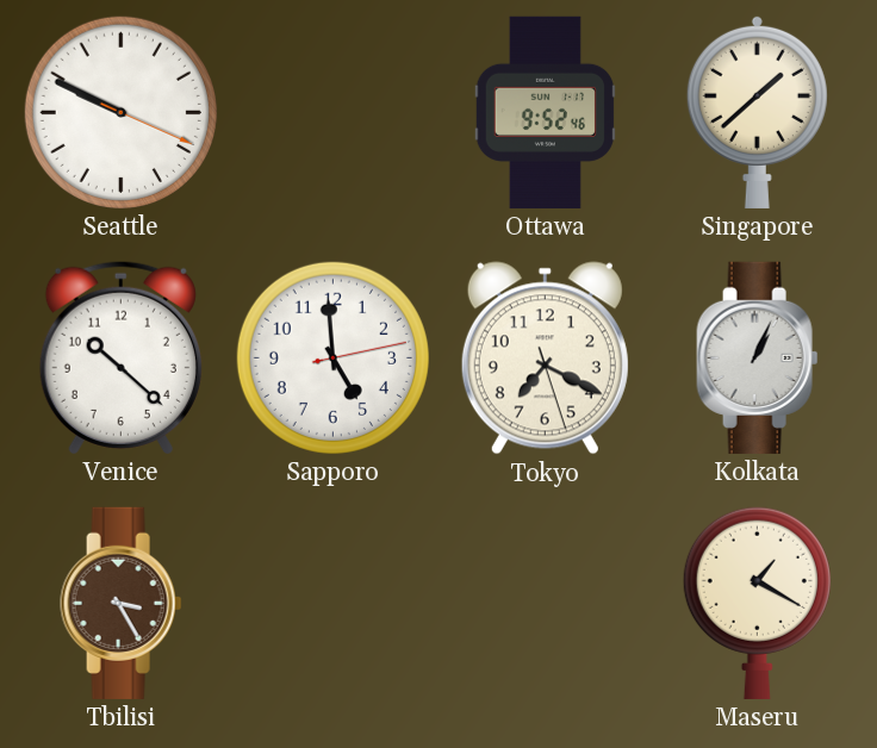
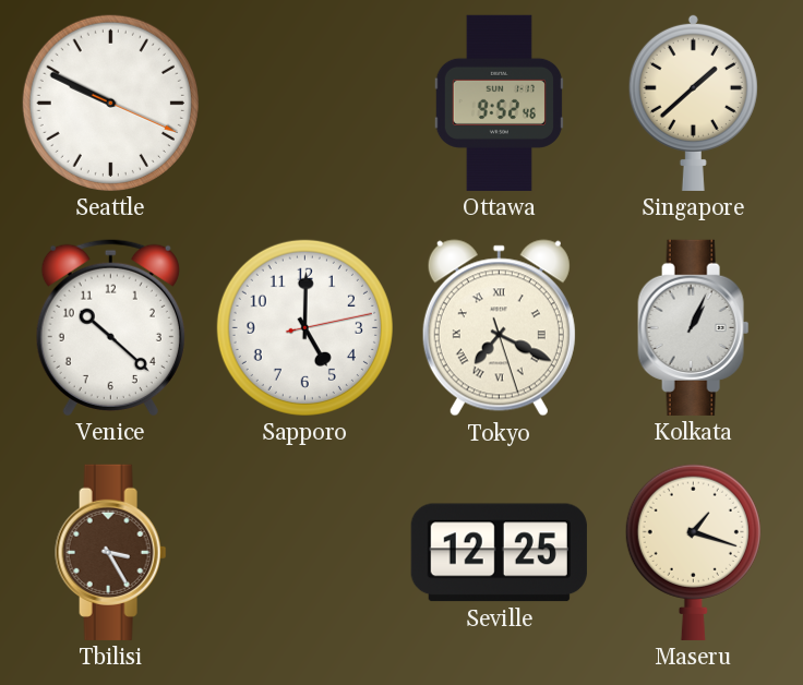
Sapporo: 4:59 -> 5:00 (304, 327)
Tokyo numerals: Arabic -> Roman (499, 328)
Seville: none -> 12:25 (499, 553)
Maseru: 1:20 -> 1:18 (693, 552)
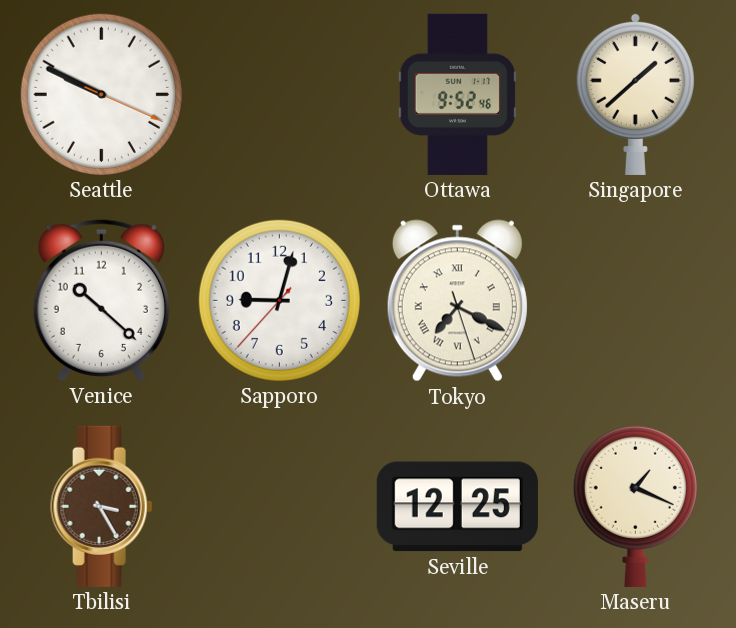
Sapporo: 5:00 -> 9:02 (279, 300)
Kolkata: 1:04 -> none (694, 327)
Maseru: 1:18 -> 1:19 (635, 506)
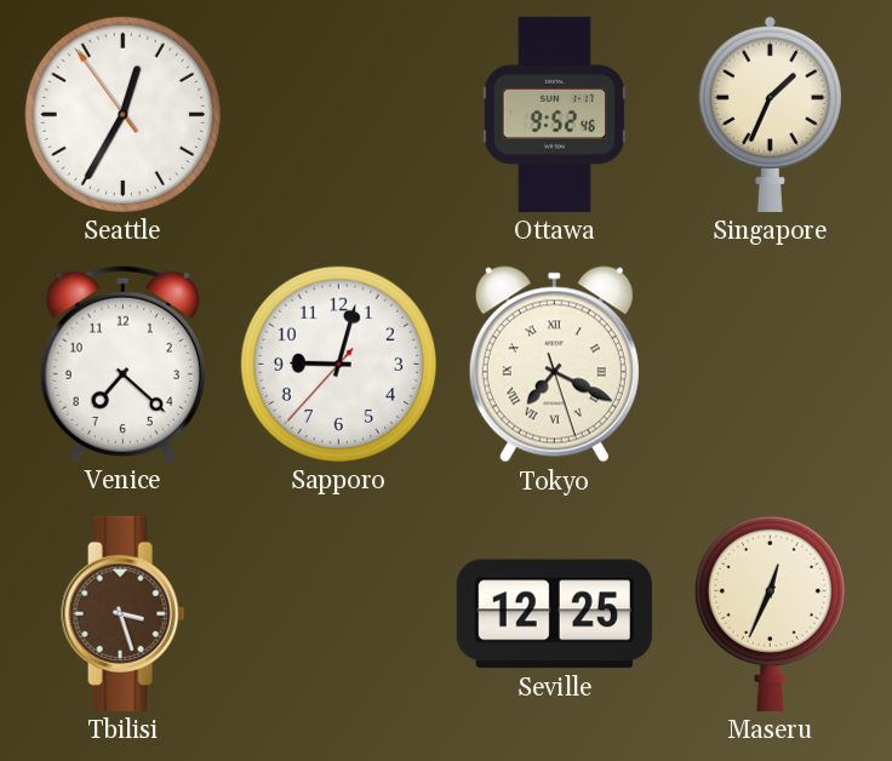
Seattle: 9:49 -> 12:34 (122, 114)
Singapore: 1:38 -> 1:34 (770, 114)
Venice: 10:22 -> 7:22 (122, 364)
Tbilisi: 3:25 -> 3:27 (124, 613)
Maseru: 1:19 -> 12:34 (770, 613)
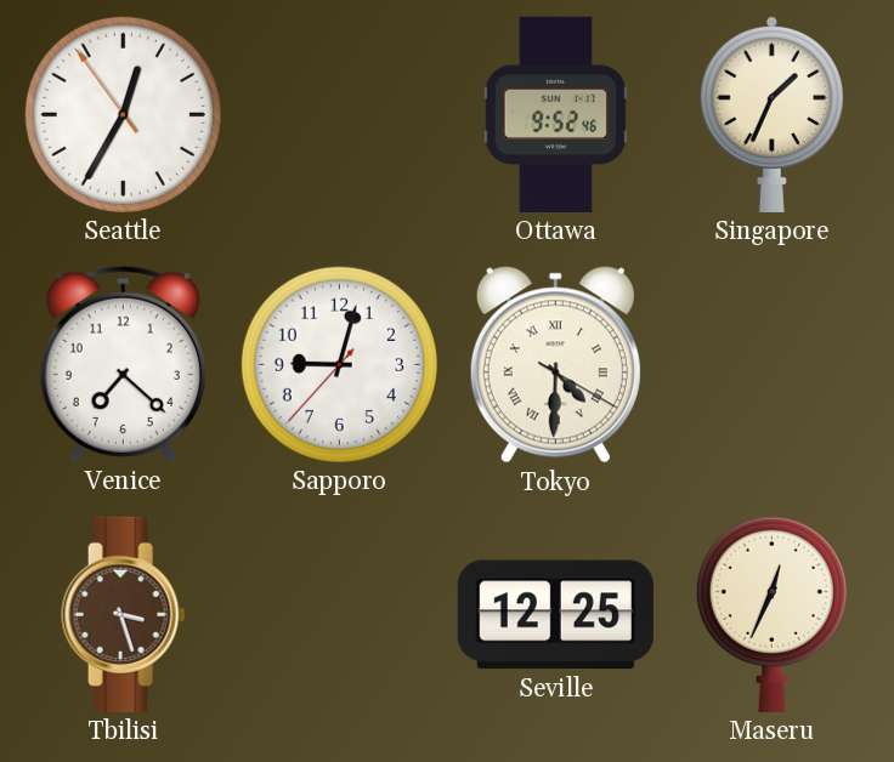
Tokyo: 7:19 -> 4:30 (555, 365)
